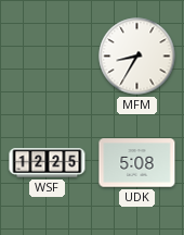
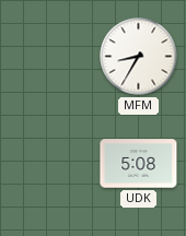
WSF: 12:25 -> none (48, 163)
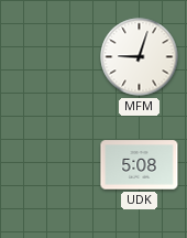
MFM: 8:35 -> 9:03 (140, 57)
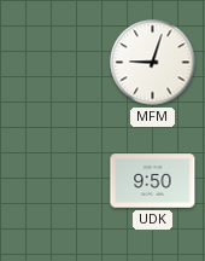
UDK: 5:08 -> 9:50 (153, 181)
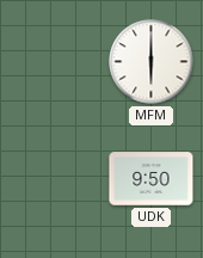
MFM: 9:03 -> 6:00 (152, 62)
